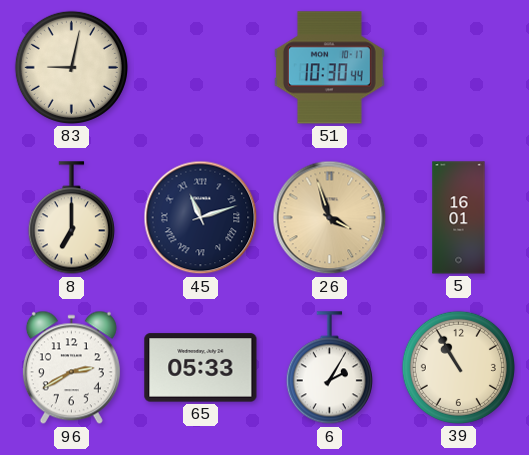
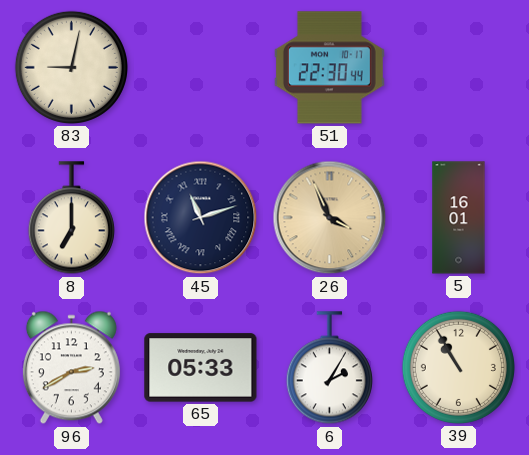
51: 10:30 -> 22:30 (329, 68)
26: 3:57 -> 3:56 (330, 218)
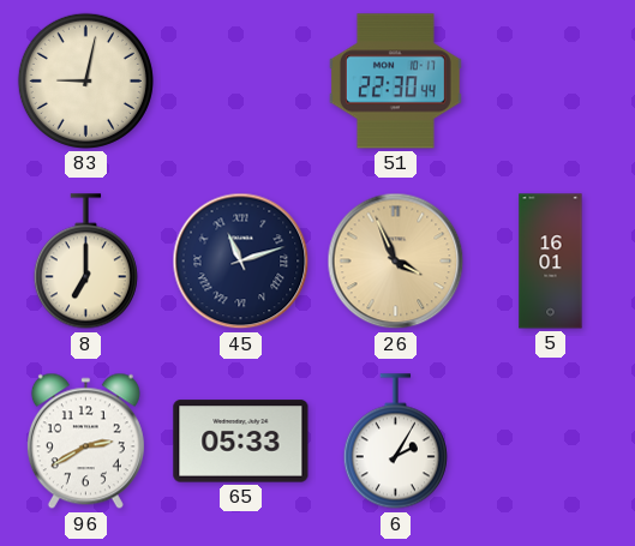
39: 10:55 -> none (458, 367)
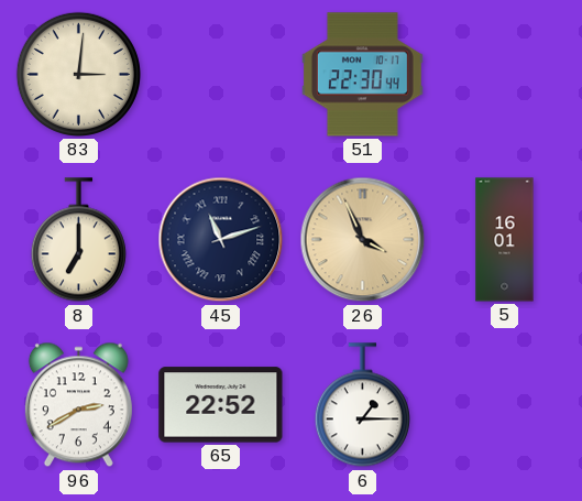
83: 9:02 -> 3:01 (78, 74)
65: 05:33 -> 22:52 (221, 405)
6: 2:05 -> 1:15 (362, 405)
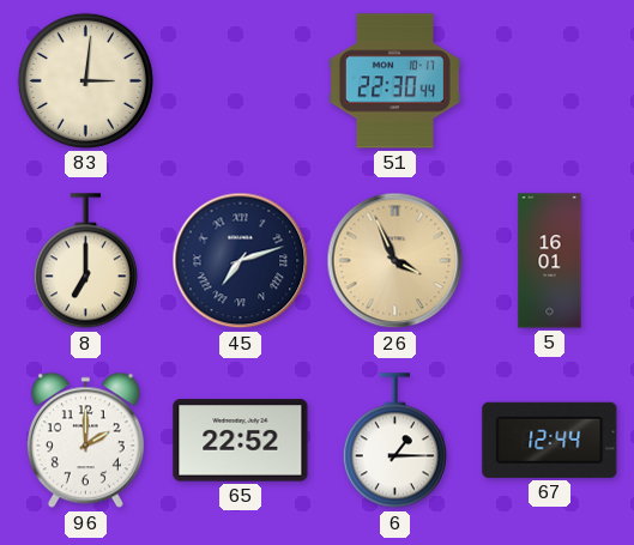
45: 11:12 -> 7:12 (241, 261)
96: 2:40 -> 2:00 (85, 441)
67: none -> 12:44 (550, 440)
